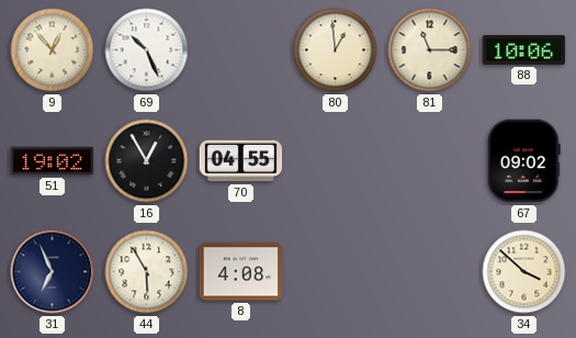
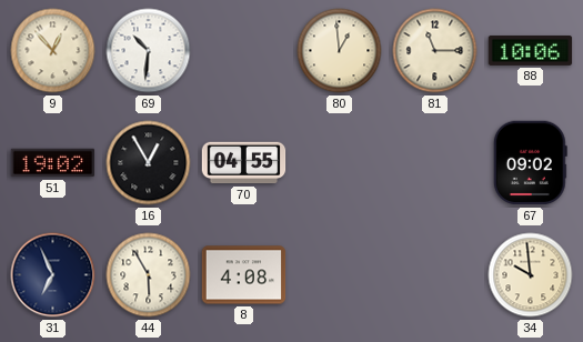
69: 10:26 -> 10:31 (149, 51)
34: 3:52 -> 9:59 (531, 275)
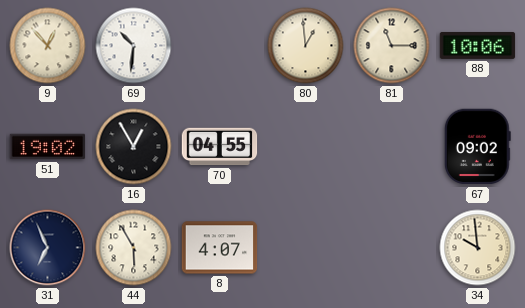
8: 4:08 -> 4:07 (220, 248)
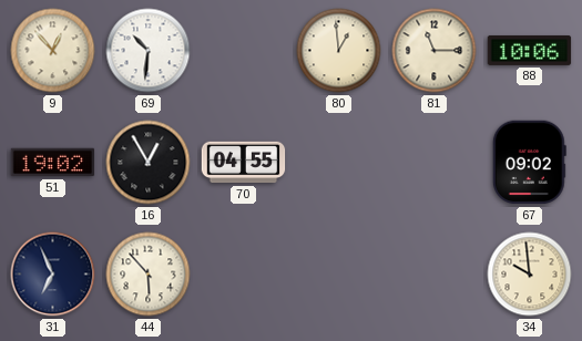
44: 5:55 -> 5:53 (149, 275)
8: 4:07 -> none (220, 248)
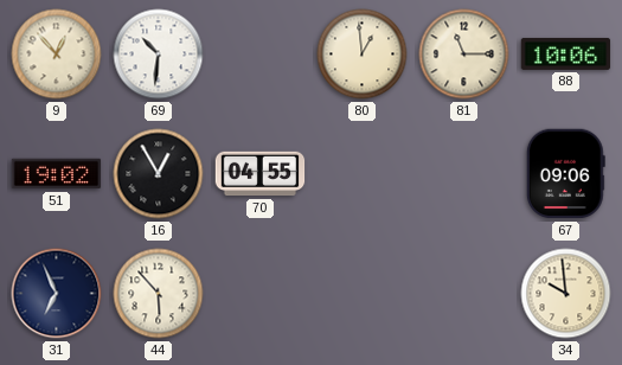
67: 09:02 -> 09:06 (565, 174)
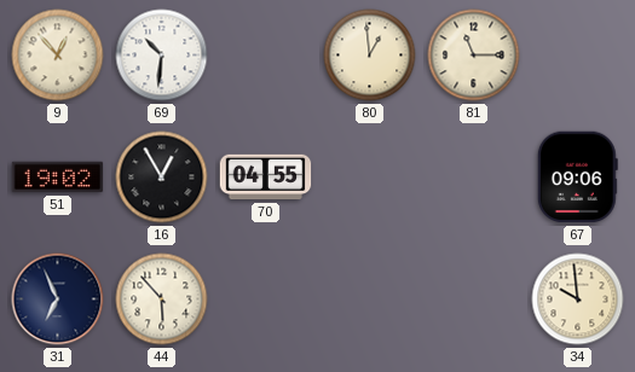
88: 10:06 -> none (566, 53)
